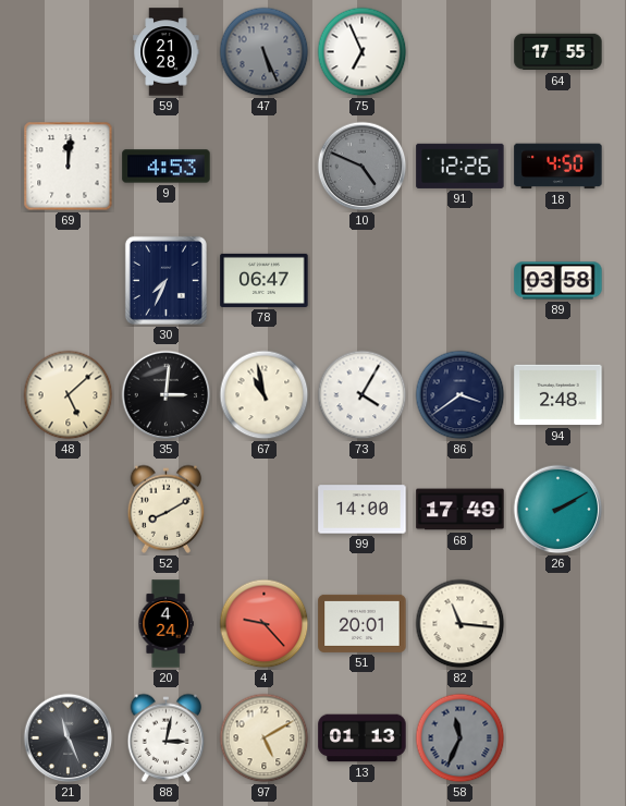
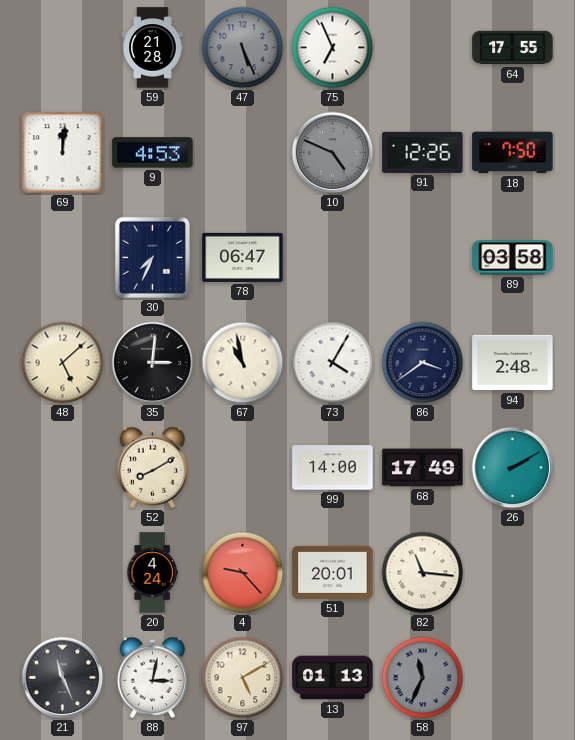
18: 4:50 -> 7:50 (513, 153)
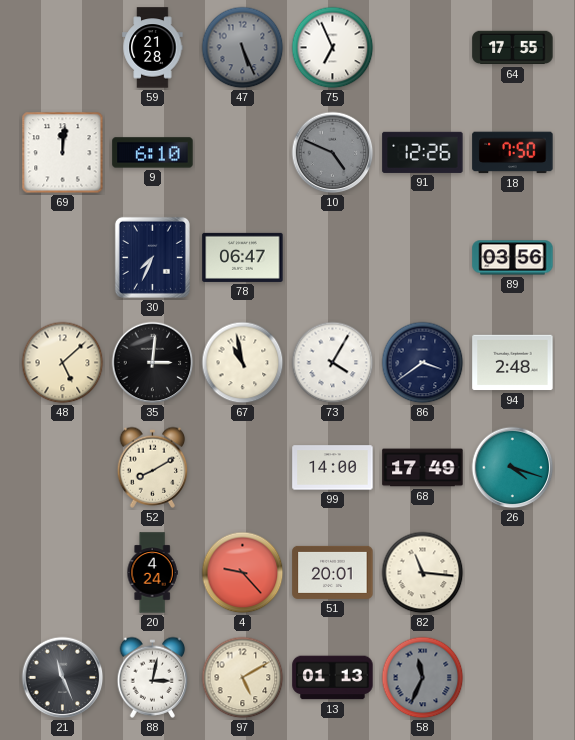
9: 4:53 -> 6:10 (153, 153)
89: 03:58 -> 03:56 (513, 258)
26: 2:10 -> 4:18 (513, 468)
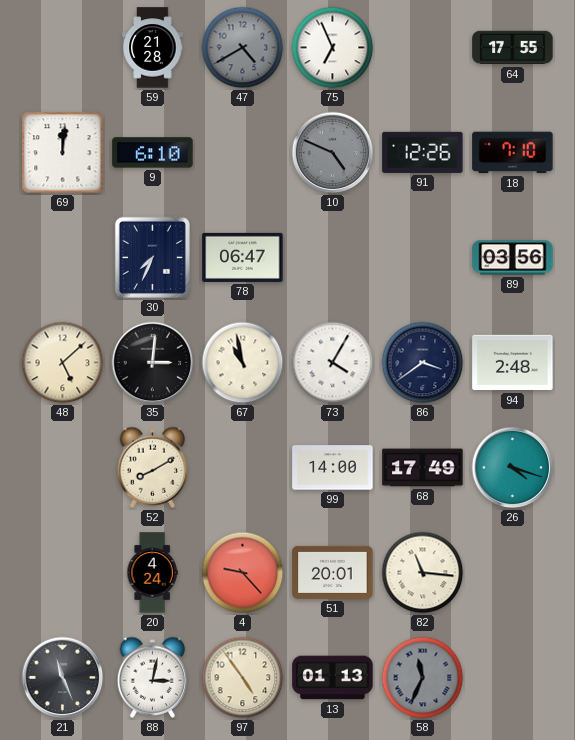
47: 5:26 -> 4:40 (243, 48)
18: 7:50 -> 7:10 (513, 153)
97: 5:10 -> 4:54 (243, 678)
